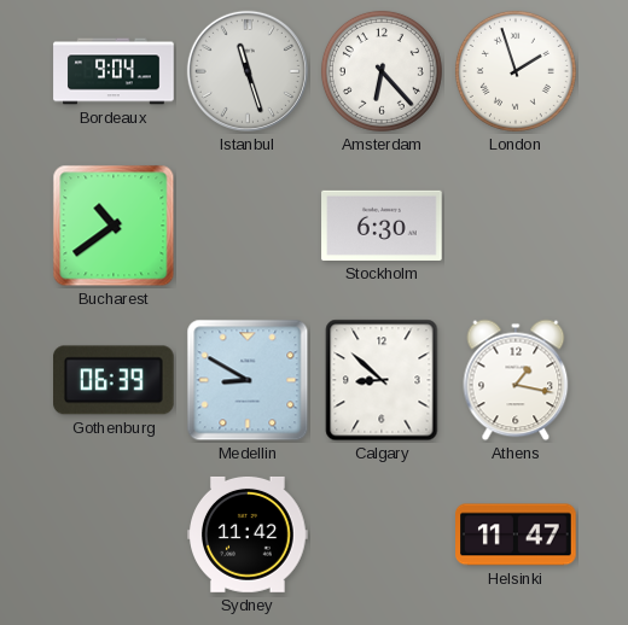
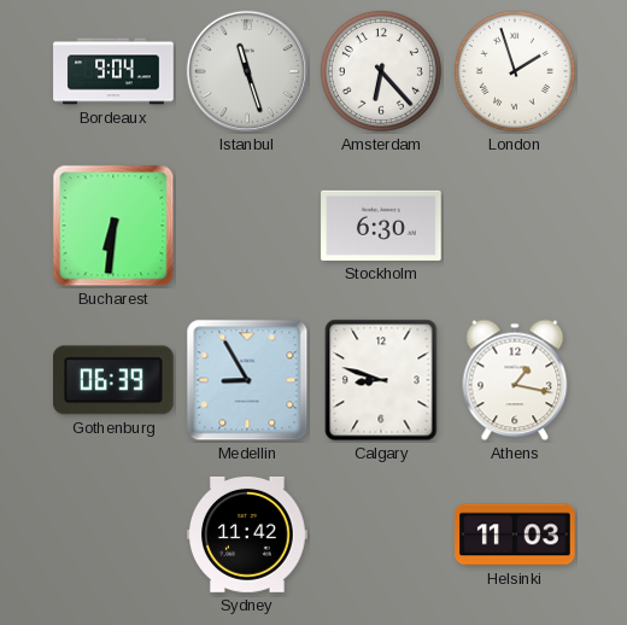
Bucharest: 10:39 -> 6:31 (113, 226)
Medellin: 8:50 -> 8:55 (247, 380)
Calgary: 8:52 -> 8:48 (381, 380)
Helsinki: 11:47 -> 11:03 (515, 535)
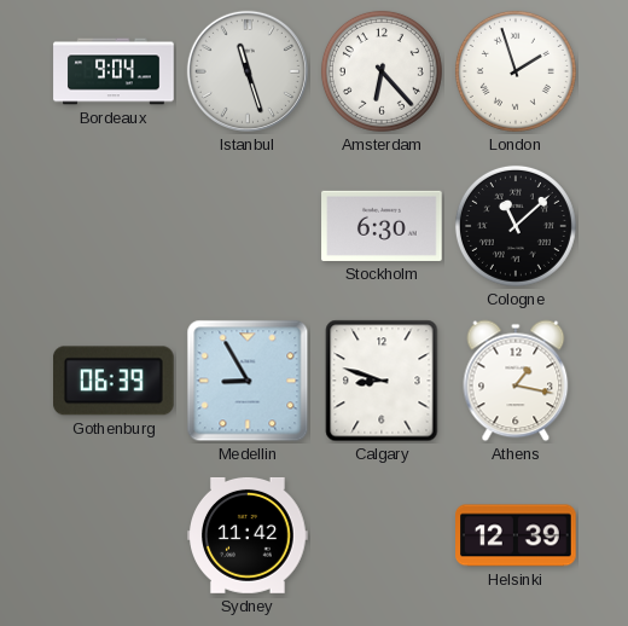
Bucharest: 6:31 -> none (113, 226)
Cologne: none -> 11:08 (516, 226)
Helsinki: 11:03 -> 12:39 (516, 535)
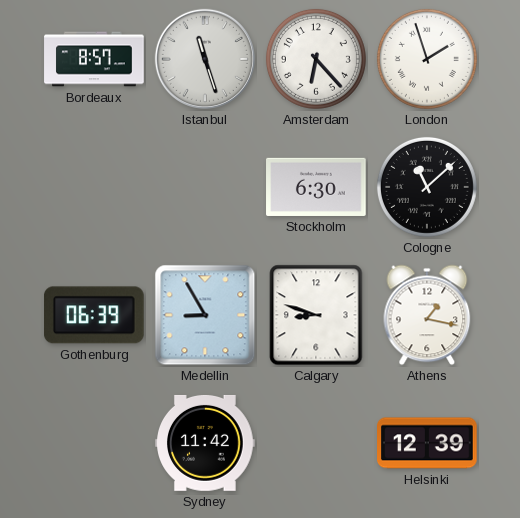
Bordeaux: 9:04 -> 8:57 (94, 59)
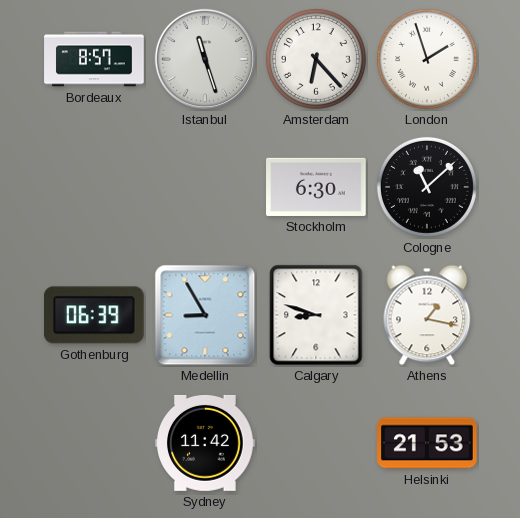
Helsinki: 12:39 -> 21:53 (427, 443)
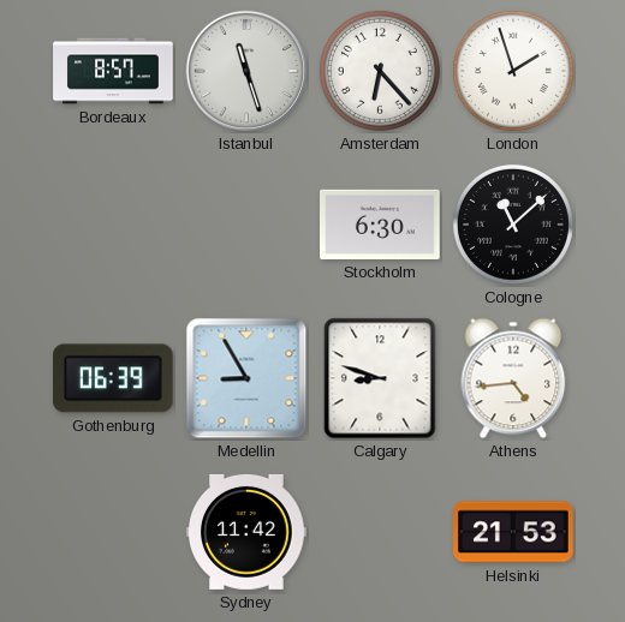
Athens: 1:17 -> 4:44 (513, 378)
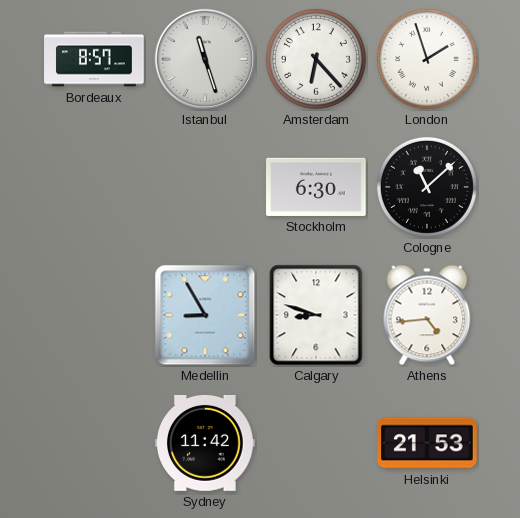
Gothenburg: 06:39 -> none (114, 378)
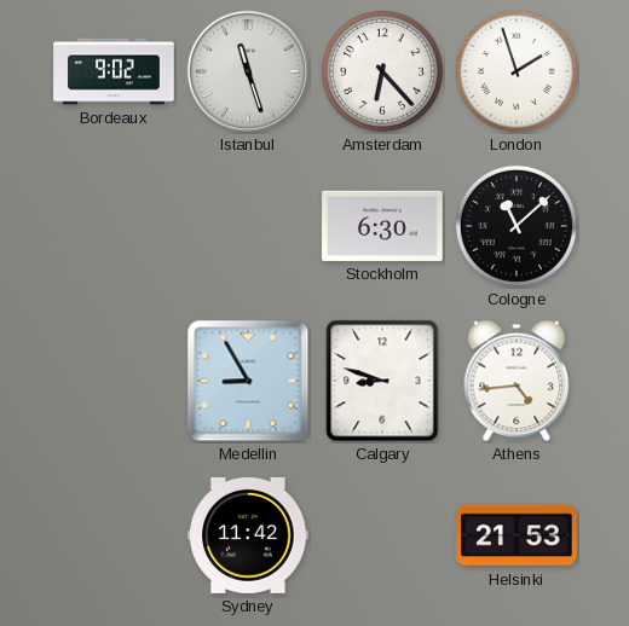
Bordeaux: 8:57 -> 9:02 (114, 71)
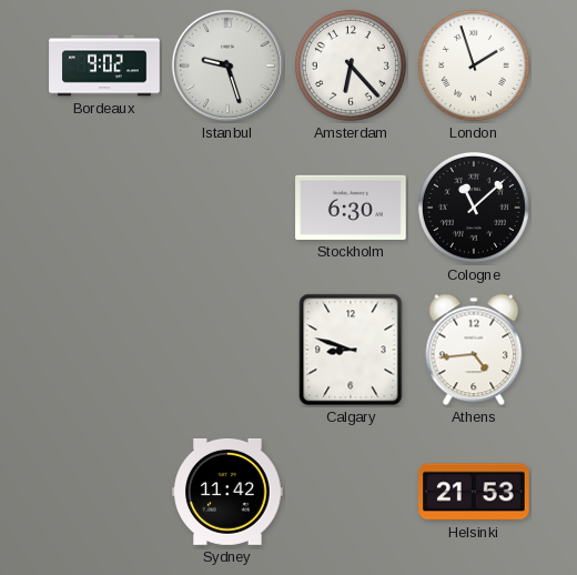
Istanbul: 11:27 -> 9:27 (227, 65)
Medellin: 8:55 -> none (248, 381)
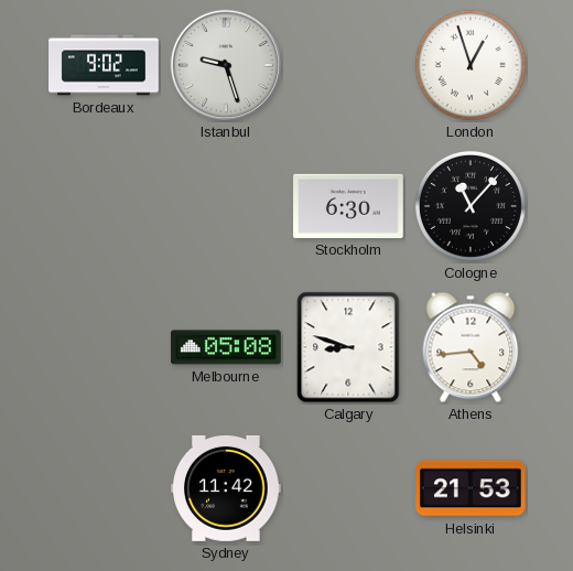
Amsterdam: 6:23 -> none (351, 65)
London: 1:57 -> 12:57 (471, 65)
Cologne: 11:08 -> 11:07 (471, 206)
Melbourne: none -> 05:08 (226, 347)
